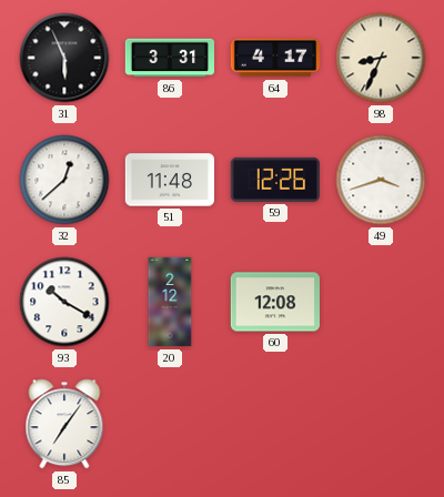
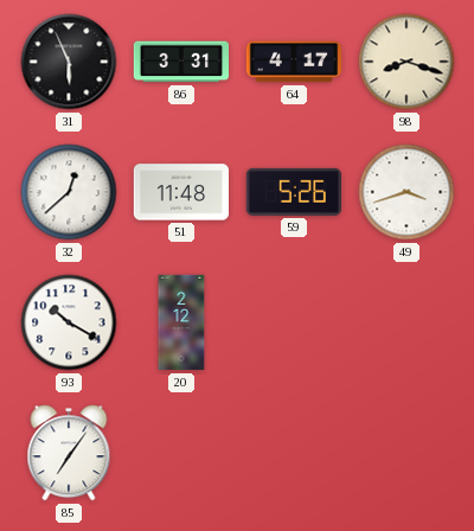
98: 8:34 -> 8:18 (406, 62)
59: 12:26 -> 5:26 (294, 192)
60: 12:08 -> none (274, 302)
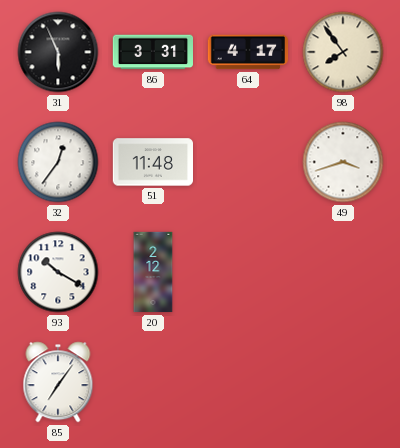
98: 8:18 -> 7:54 (343, 52)
32: 12:38 -> 12:36 (58, 162)
59: 5:26 -> none (294, 192)
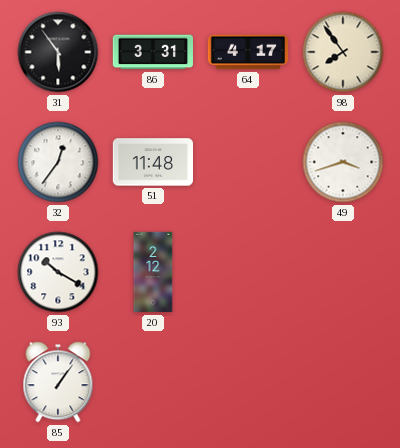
31: 5:56 -> 5:54 (58, 52)
85: 7:06 -> 1:06 (58, 382)
